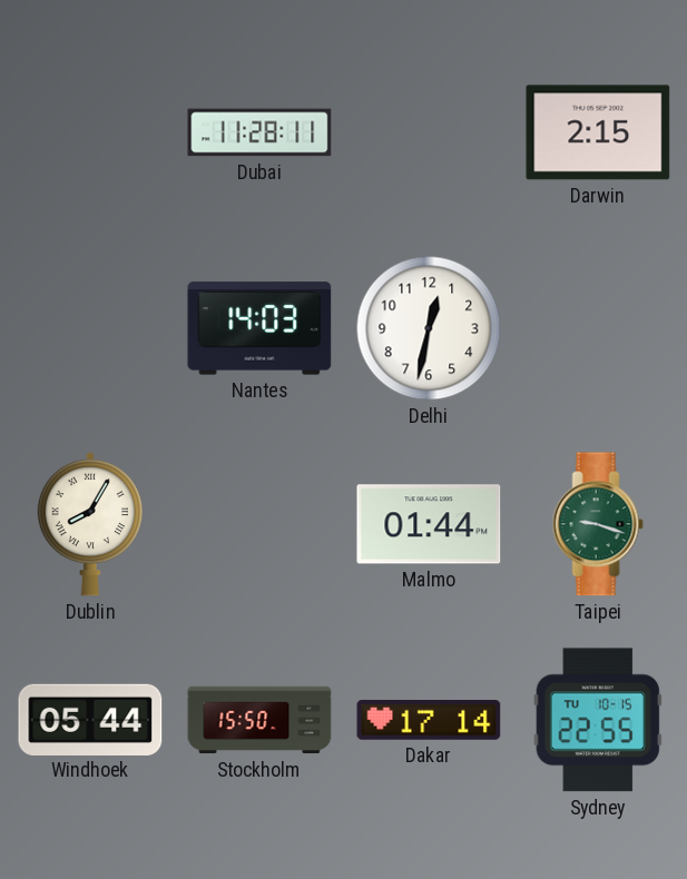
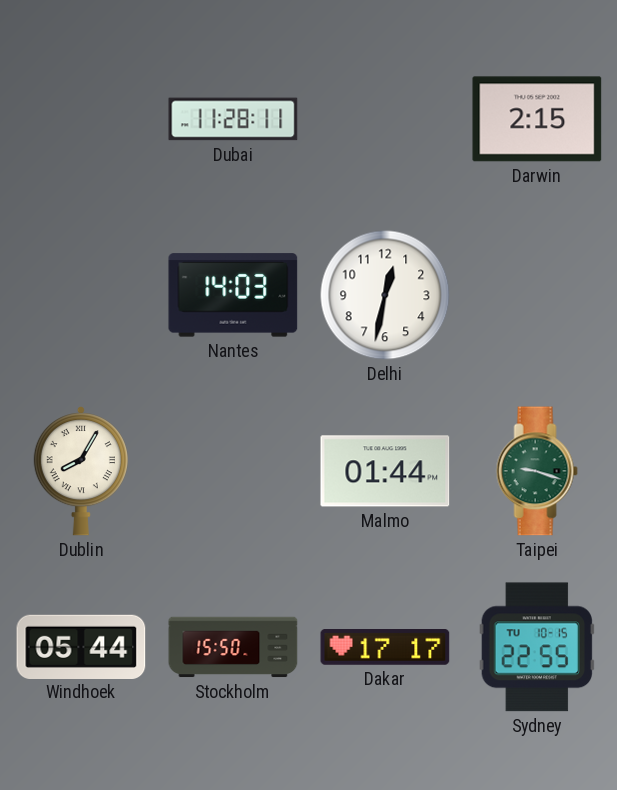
Dakar: 17:14 -> 17:17 (385, 648)
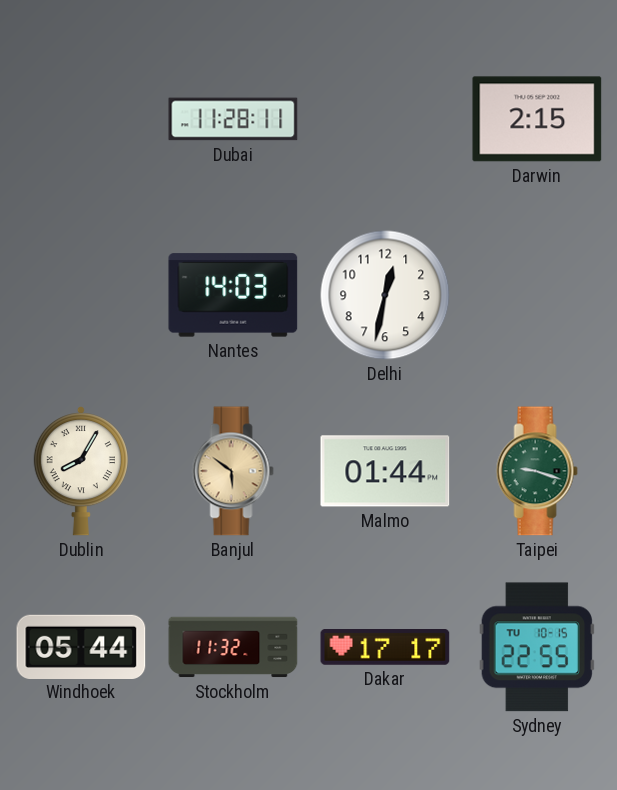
Banjul: none -> 5:51 (233, 471)
Stockholm: 15:50 -> 11:32 (233, 647)
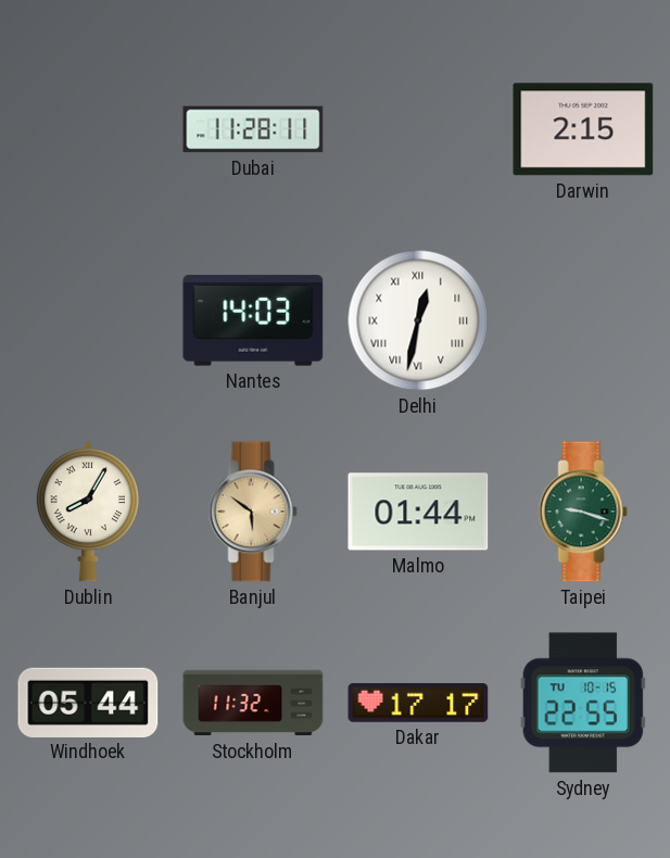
Delhi numerals: Arabic -> Roman (418, 320)
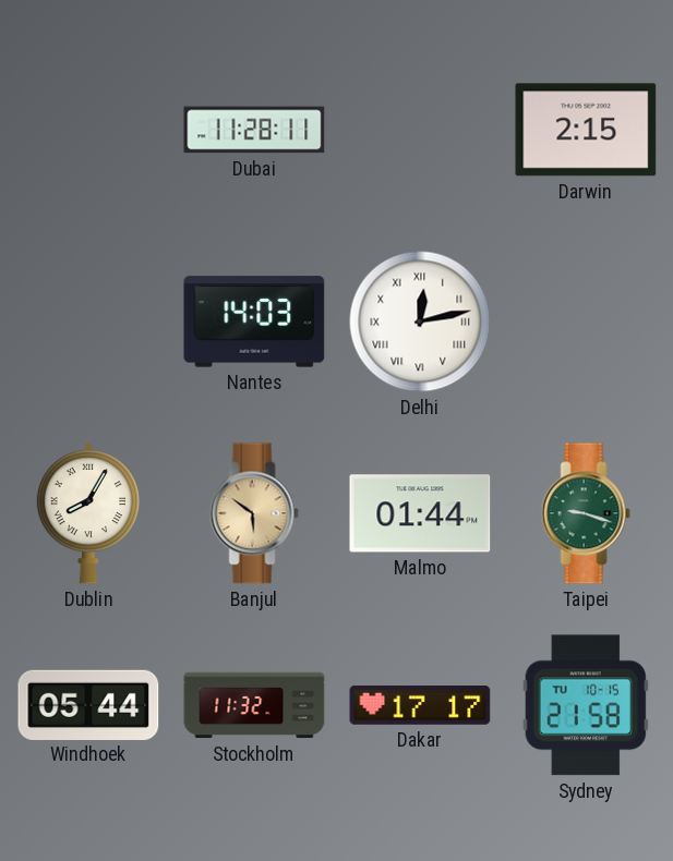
Delhi: 12:32 -> 12:13 (420, 322)
Sydney: 22:55 -> 21:58 (585, 705)
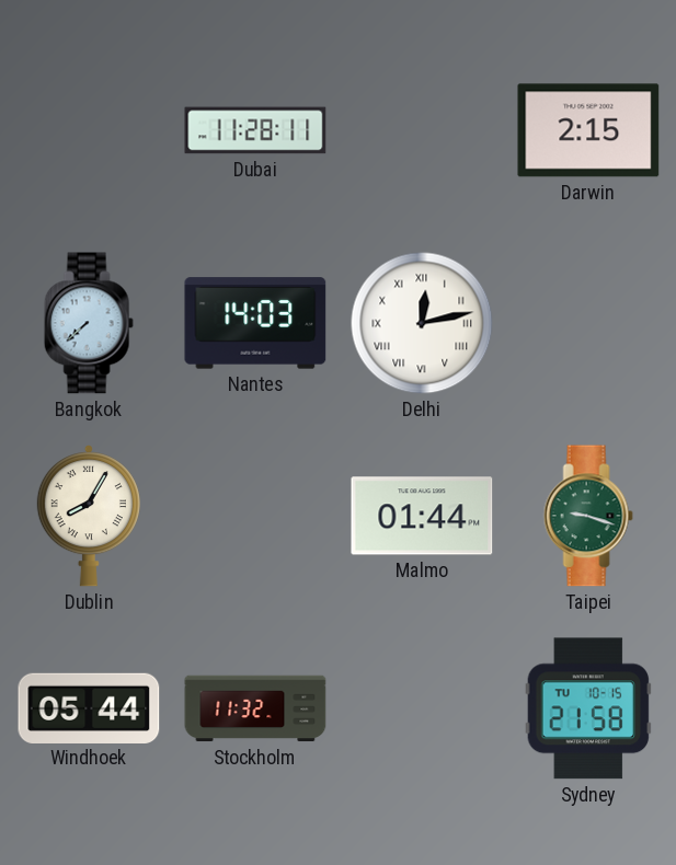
Bangkok: none -> 7:38 (89, 323)
Banjul: 5:51 -> none (254, 513)
Dakar: 17:17 -> none (420, 706)
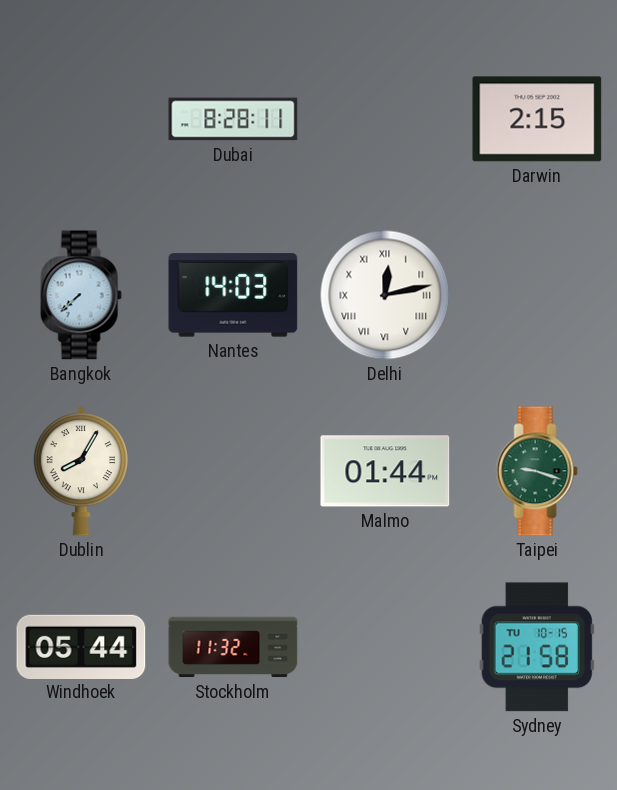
Dubai: 11:28 -> 8:28 (233, 119)
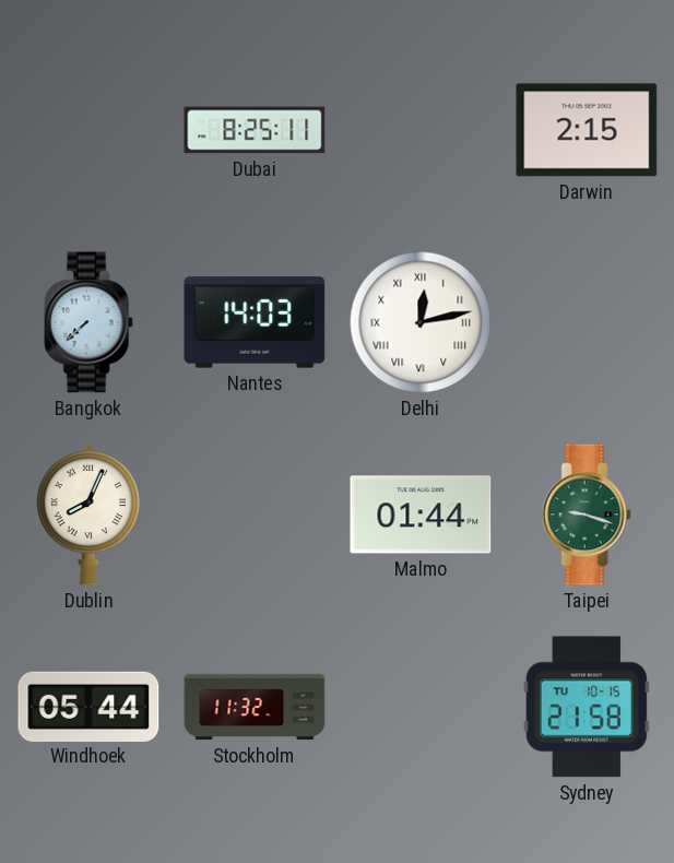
Dubai: 8:28 -> 8:25 (255, 130)
Dublin: 8:05 -> 8:04 (88, 516)
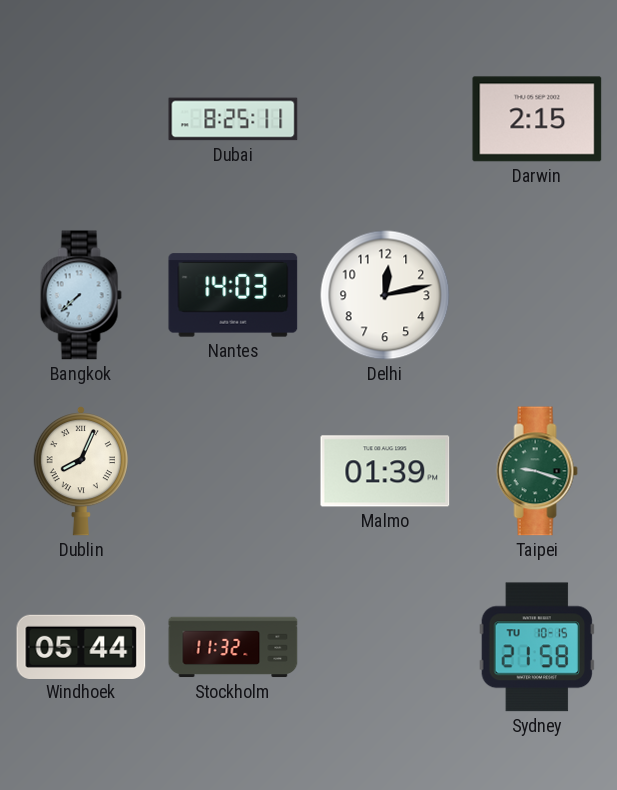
Delhi numerals: Roman -> Arabic (385, 295)
Malmo: 01:44 -> 01:39 (385, 471)
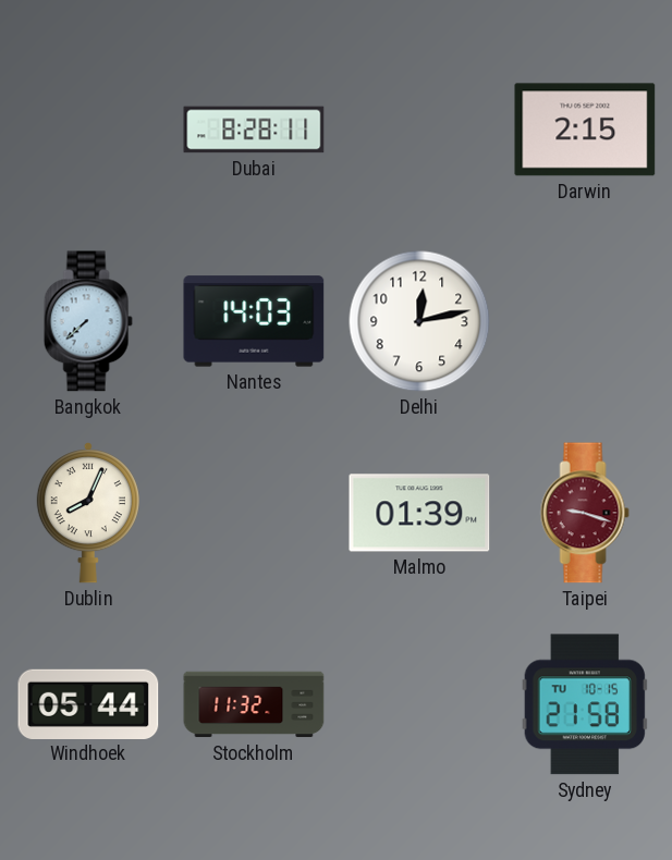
Dubai: 8:25 -> 8:28 (254, 130)
Taipei dial: green -> burgundy (585, 513)
